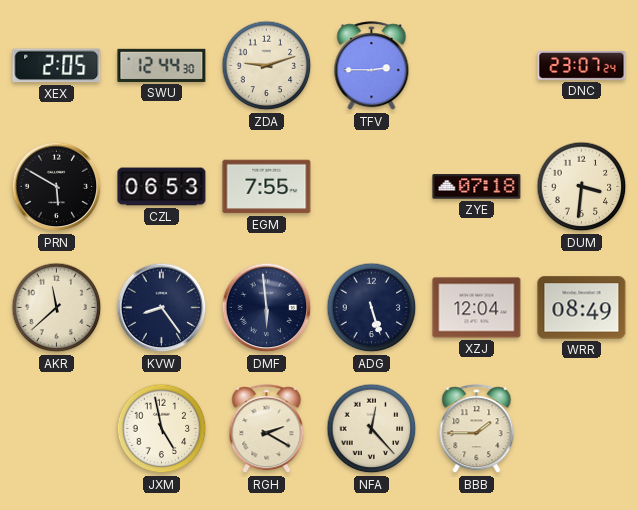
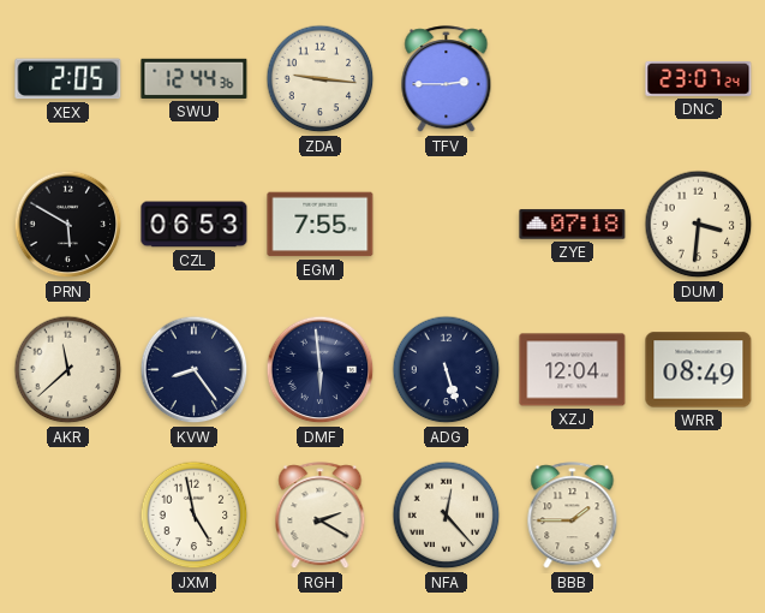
SWU: 12:44:30 -> 12:44:36 (195, 78)
ZDA: 9:12 -> 9:16 (321, 79)
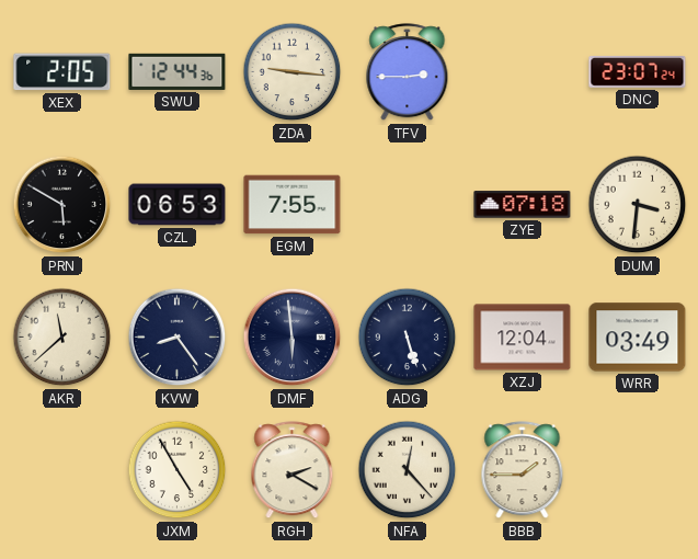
WRR: 08:49 -> 03:49 (638, 338)
JXM: 4:58 -> 4:55 (178, 470)
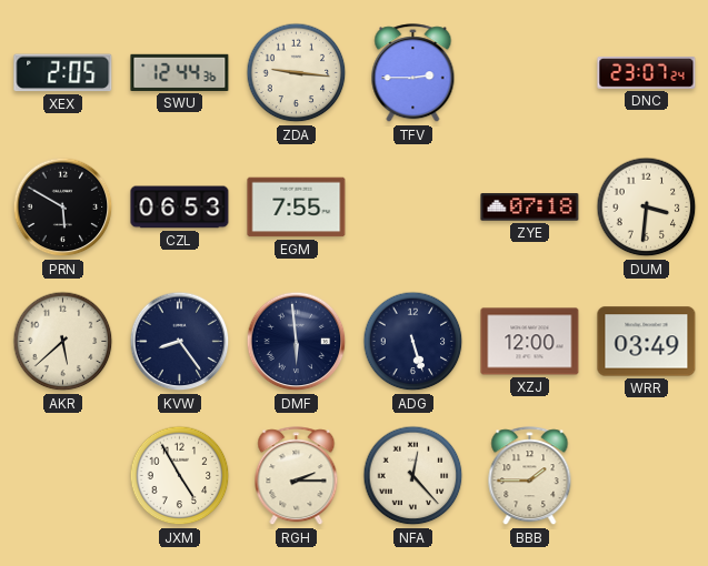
AKR: 11:38 -> 5:38 (63, 342)
XZJ: 12:04 -> 12:00 (530, 342)
RGH: 2:20 -> 2:15 (297, 476)
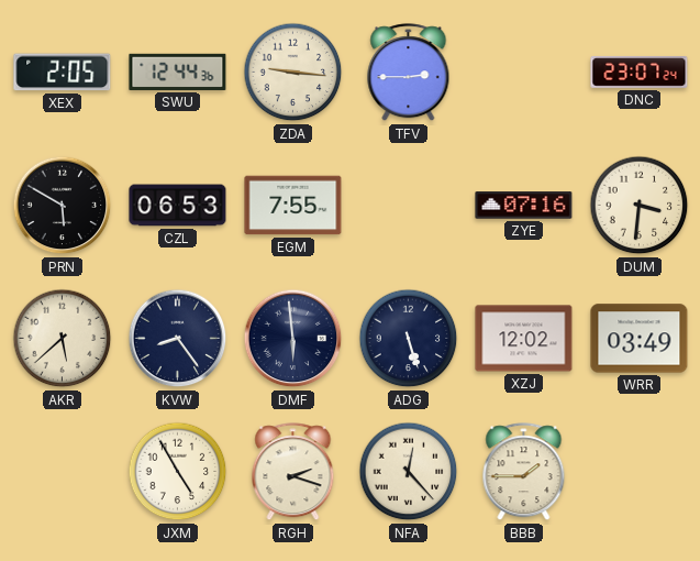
ZYE: 07:18 -> 07:16 (524, 206)
XZJ: 12:00 -> 12:02 (524, 339)
RGH: 2:15 -> 2:18 (293, 472)
